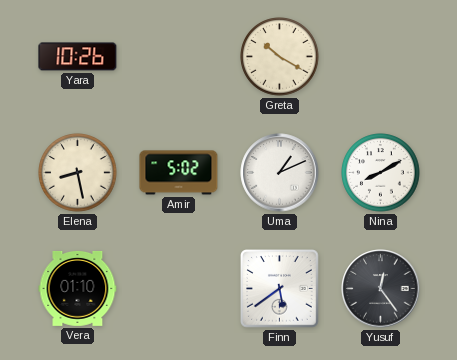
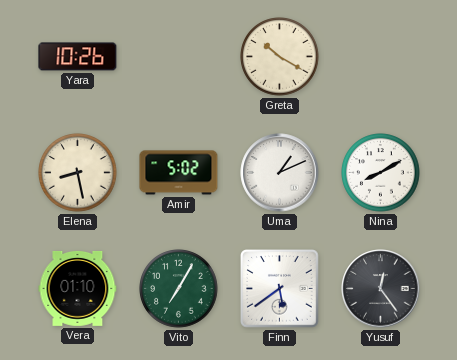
Vito: none -> 7:05 (179, 289)
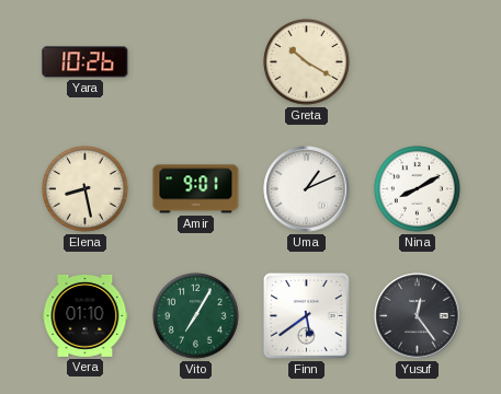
Amir: 5:02 -> 9:01 (196, 189)
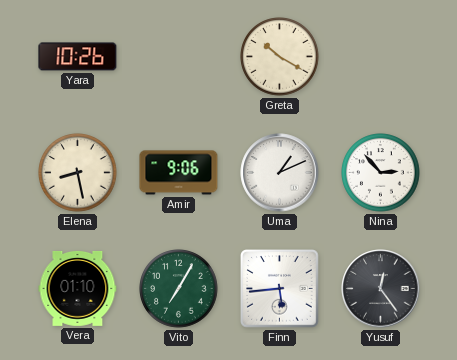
Amir: 9:01 -> 9:06 (179, 173)
Nina: 8:10 -> 2:53 (381, 173)
Finn: 5:39 -> 5:44 (280, 289)
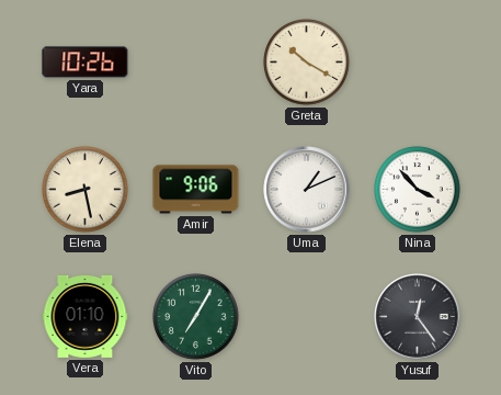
Nina: 2:53 -> 3:53 (418, 190)
Finn: 5:44 -> none (280, 289)
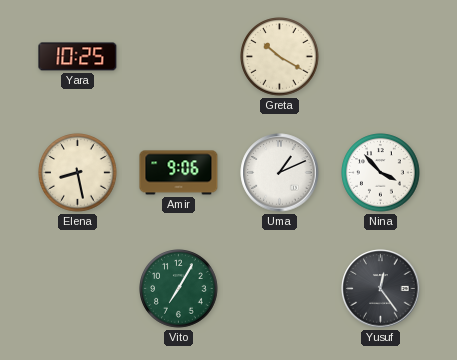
Yara: 10:26 -> 10:25 (78, 57)
Vera: 01:10 -> none (86, 316)
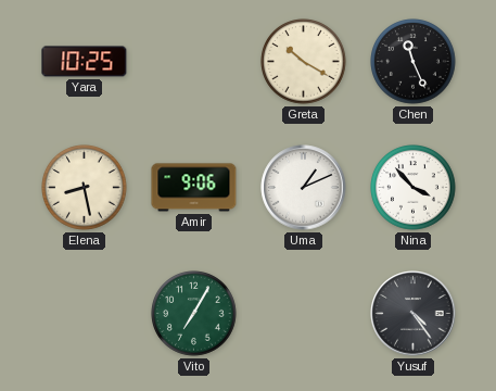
Chen: none -> 11:26 (414, 62)
Yusuf: 12:24 -> 4:24 (414, 314)
